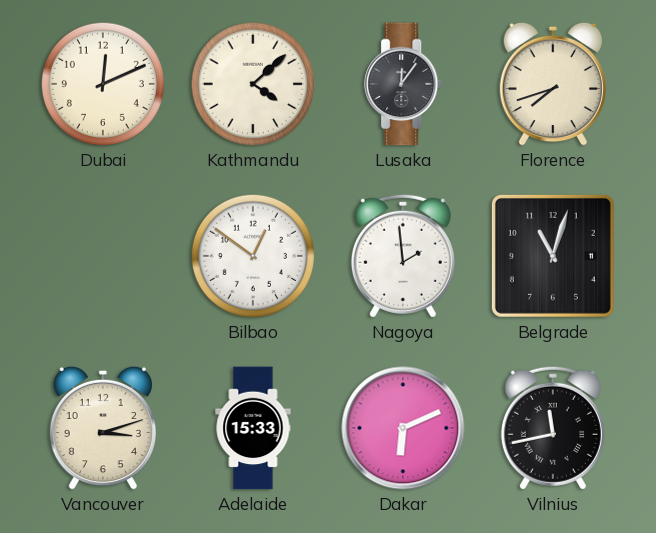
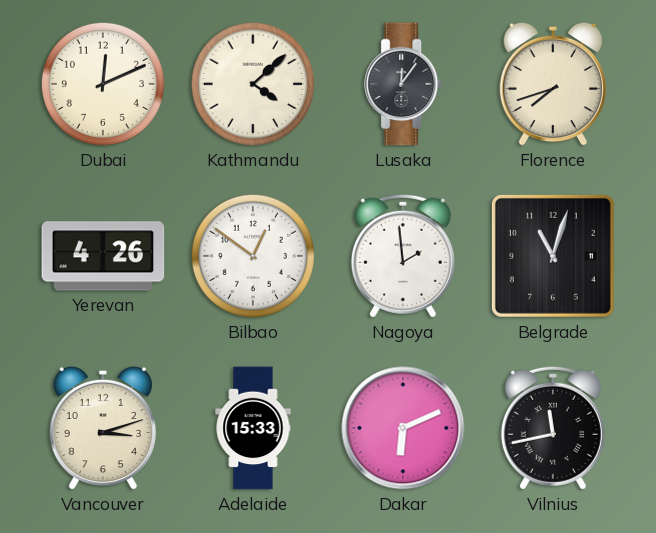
Yerevan: none -> 4:26 (103, 256)
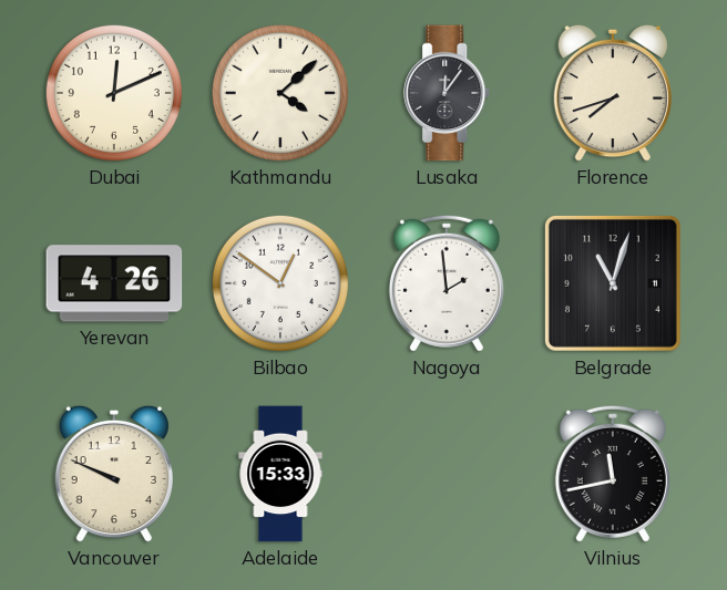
Vancouver: 3:12 -> 9:49 (114, 474)
Dakar: 6:11 -> none (403, 428)
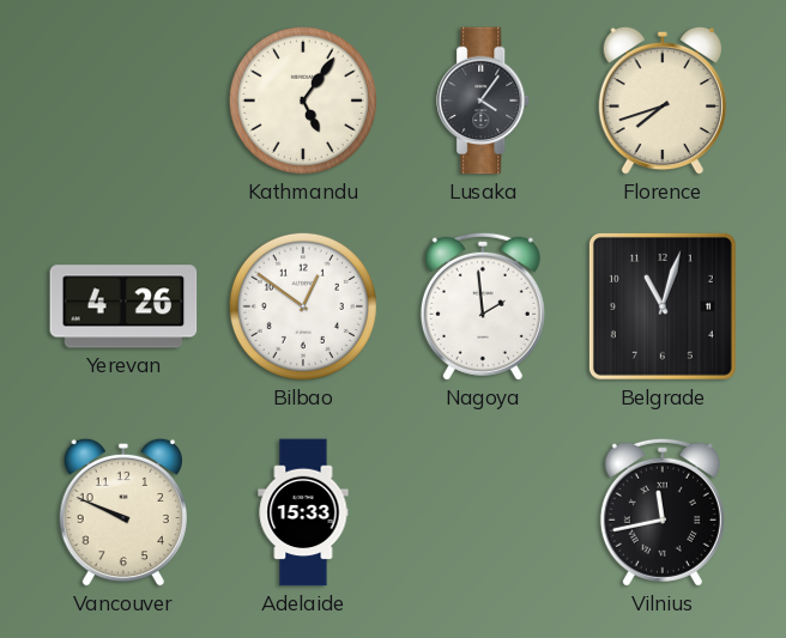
Dubai: 12:11 -> none (114, 93)
Kathmandu: 4:08 -> 5:06 (303, 101)
Lusaka: 12:06 -> 4:06 (484, 101)
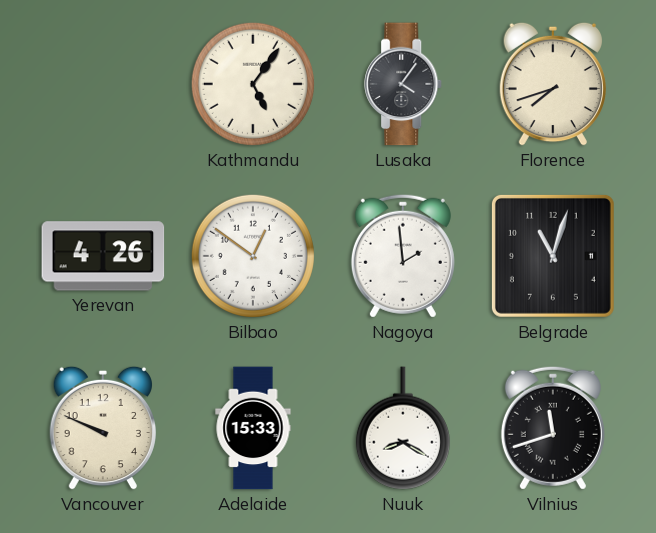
Nuuk: none -> 8:20 (403, 428)
Vilnius: 11:43 -> 11:42 (553, 428)
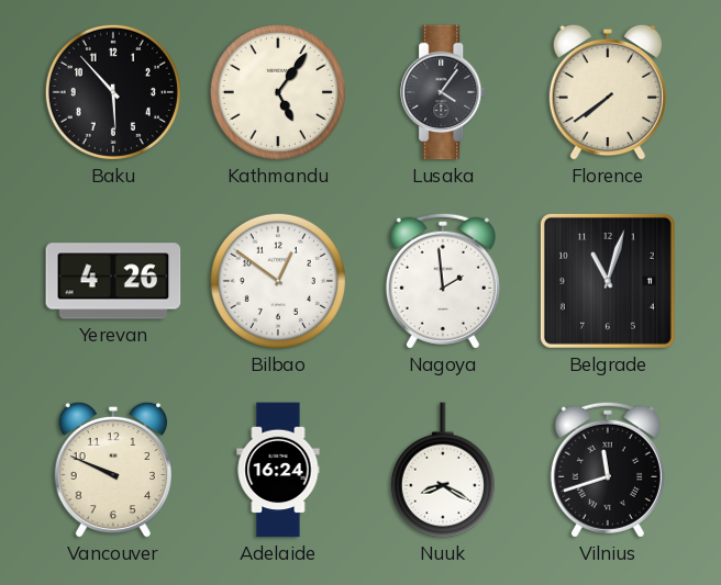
Baku: none -> 5:53 (113, 92)
Florence: 7:42 -> 7:39 (608, 92)
Adelaide: 15:33 -> 16:24 (278, 470)
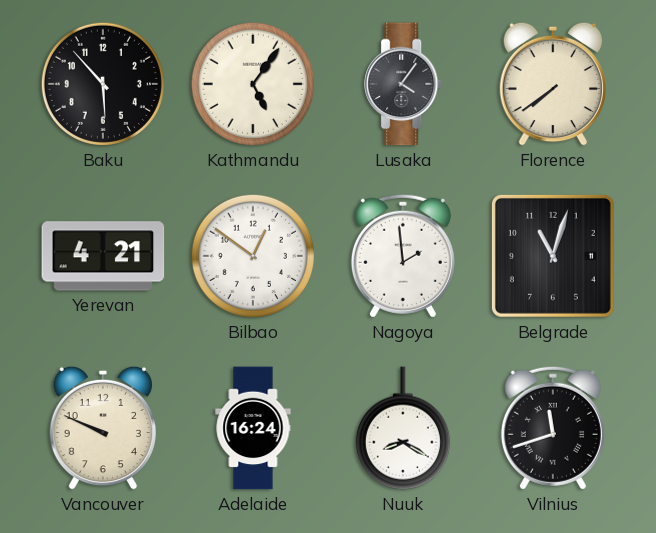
Yerevan: 4:26 -> 4:21 (103, 256)
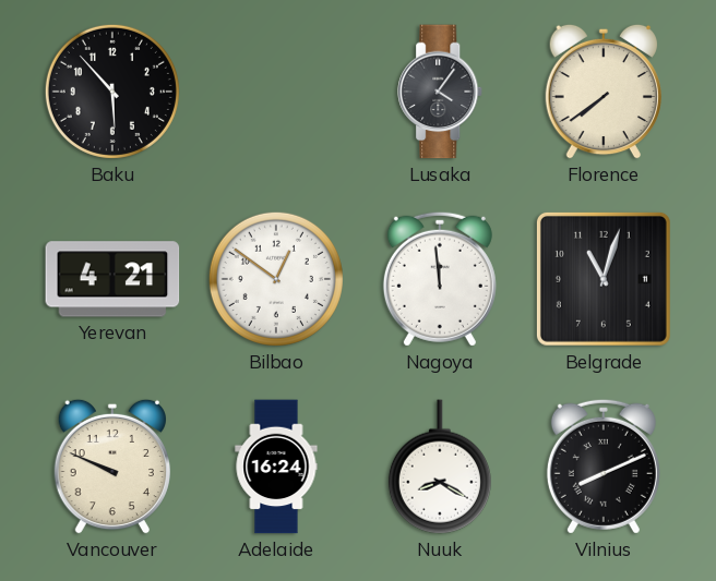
Kathmandu: 5:06 -> none (253, 84)
Nagoya: 1:59 -> 11:59 (440, 279)
Vilnius: 11:42 -> 8:11 (604, 467)
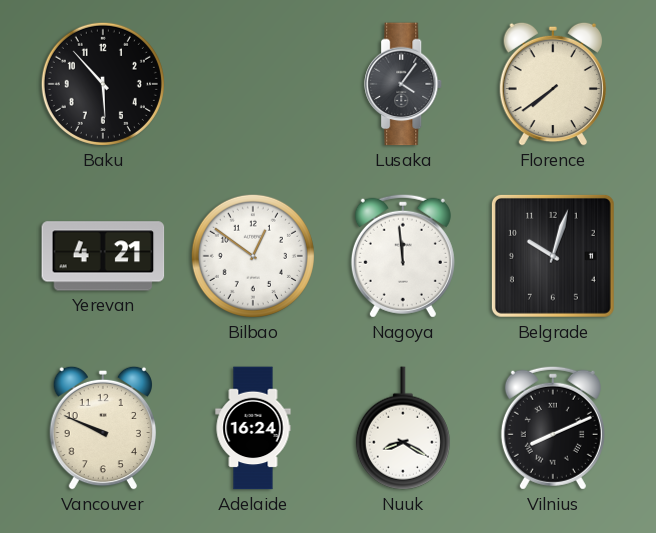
Belgrade: 11:03 -> 10:03 (553, 256)
